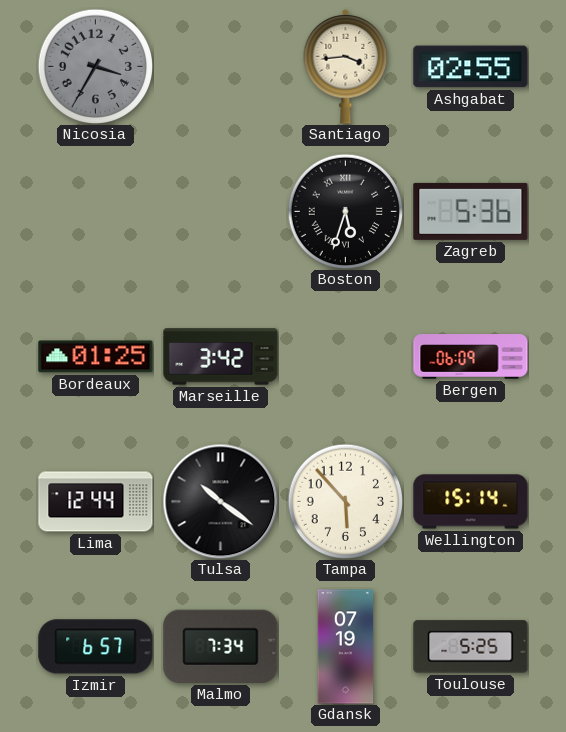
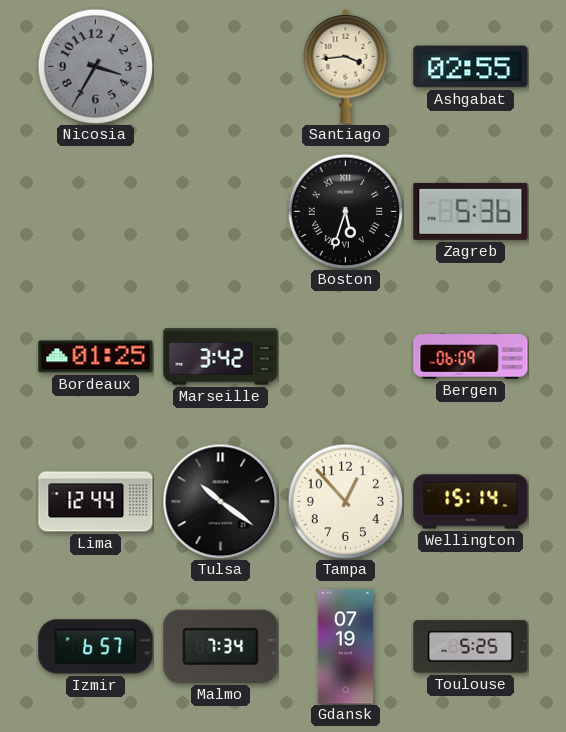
Tampa: 5:53 -> 12:53 (345, 501)
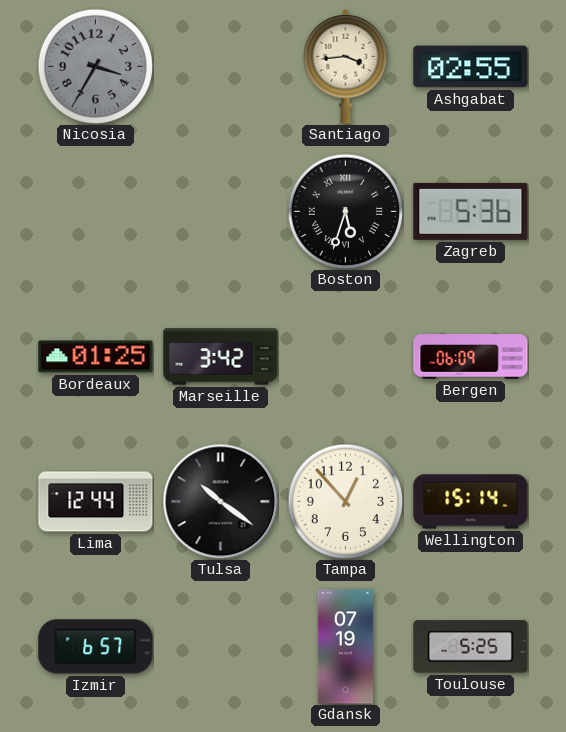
Malmo: 7:34 -> none (221, 646)
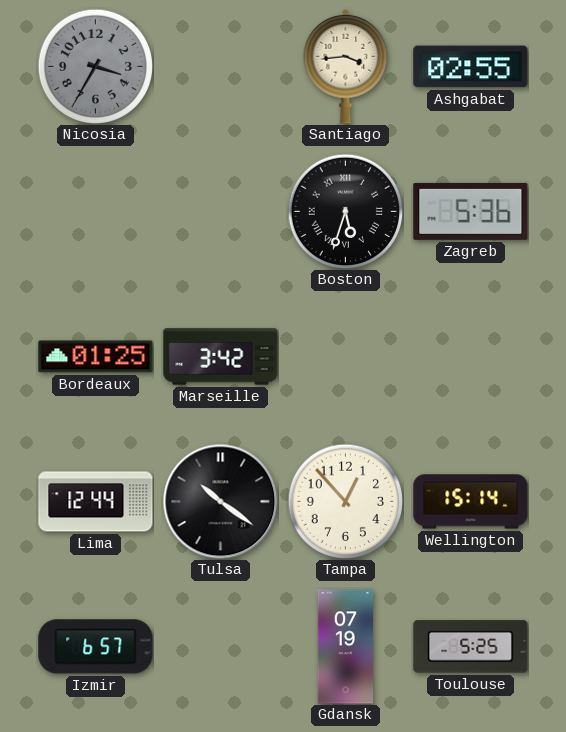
Bergen: 06:09 -> none (471, 357)
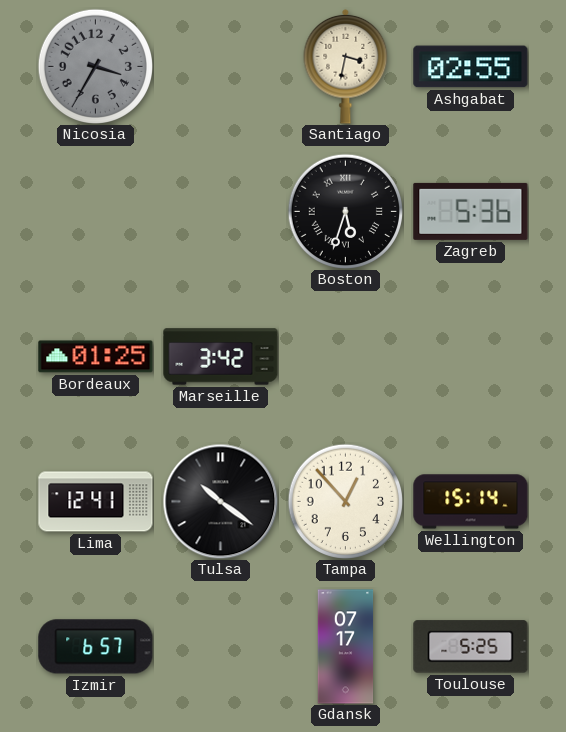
Santiago: 3:44 -> 3:32 (346, 66)
Lima: 12:44 -> 12:41 (96, 502)
Gdansk: 07:19 -> 07:17 (346, 647)
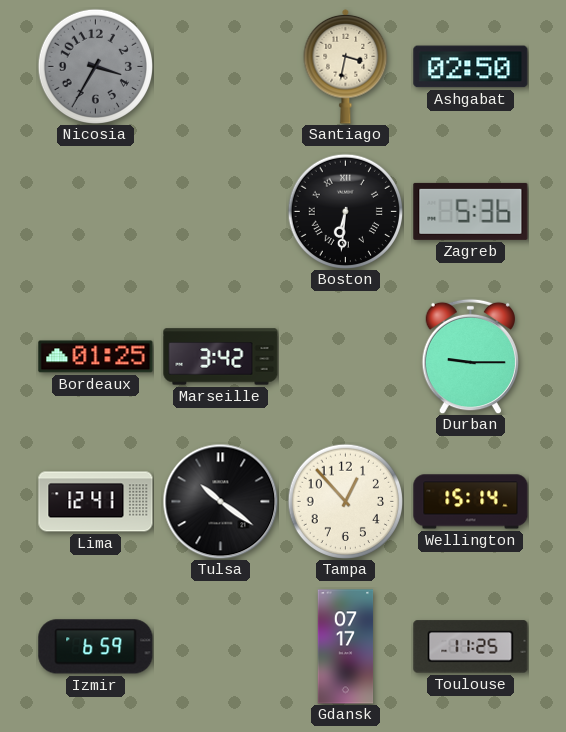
Ashgabat: 02:55 -> 02:50 (471, 67)
Boston: 5:33 -> 6:31 (345, 211)
Durban: none -> 9:15 (470, 356)
Izmir: 6:57 -> 6:59 (96, 647)
Toulouse: 5:25 -> 11:25 (471, 647)
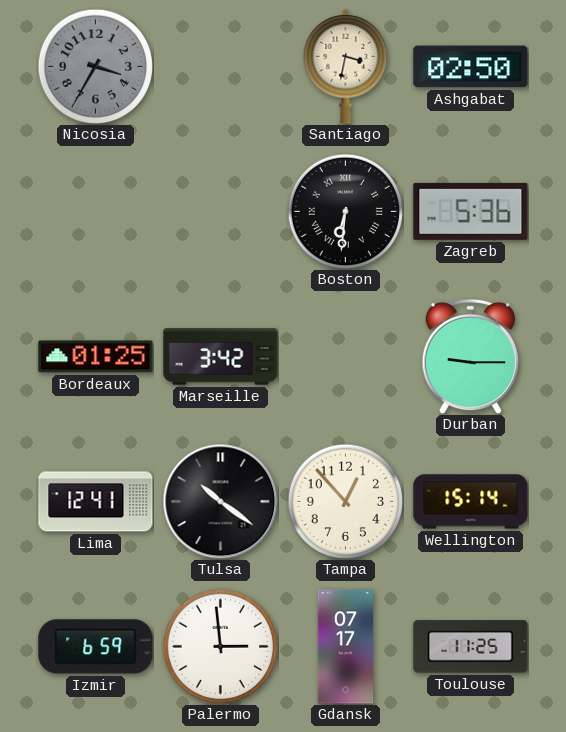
Palermo: none -> 2:59 (220, 646)
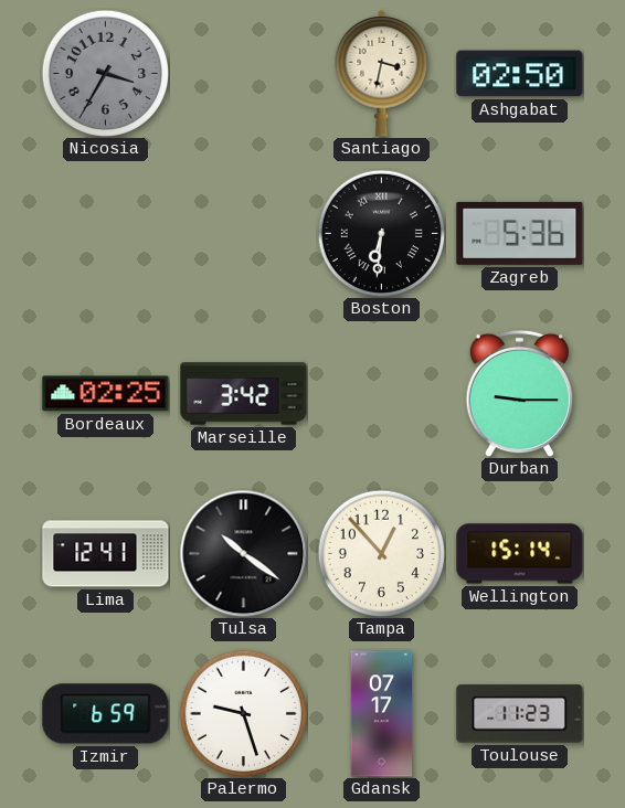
Bordeaux: 01:25 -> 02:25 (106, 394)
Palermo: 2:59 -> 9:27 (243, 713)
Toulouse: 11:25 -> 11:23 (520, 714)
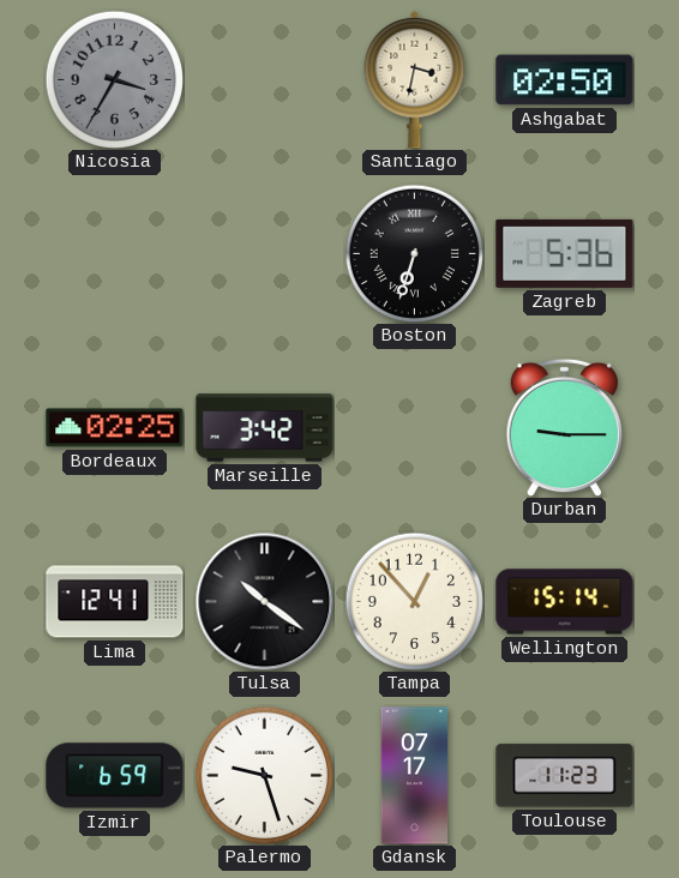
Boston: 6:31 -> 6:33 (414, 253)
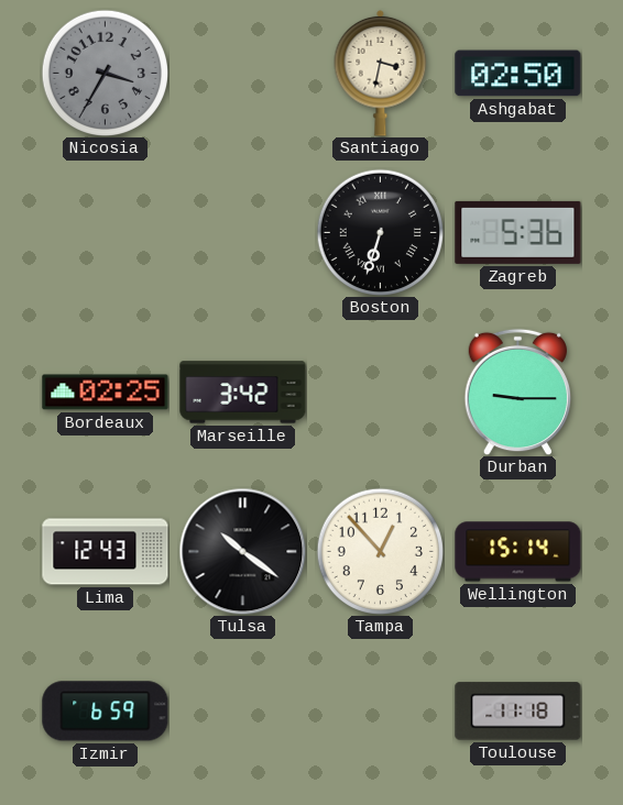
Lima: 12:41 -> 12:43 (106, 552)
Palermo: 9:27 -> none (264, 775)
Gdansk: 07:17 -> none (415, 776)
Toulouse: 11:23 -> 11:18 (518, 712)
